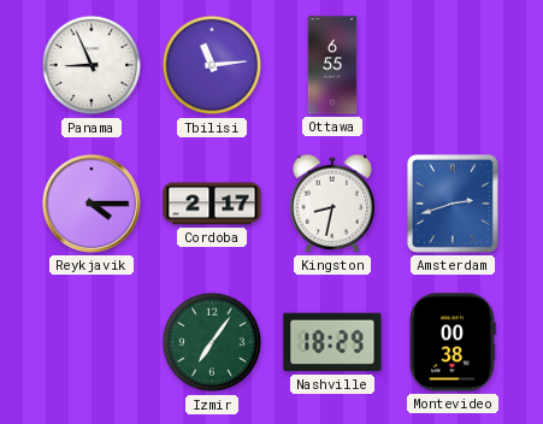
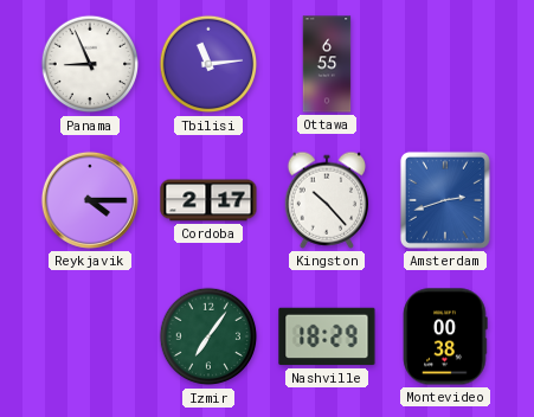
Kingston: 8:32 -> 10:23 (326, 200)
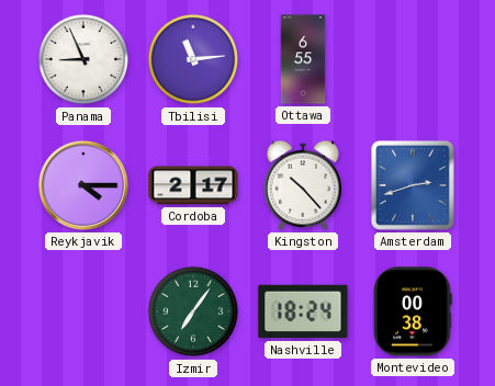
Nashville: 18:29 -> 18:24 (303, 311)
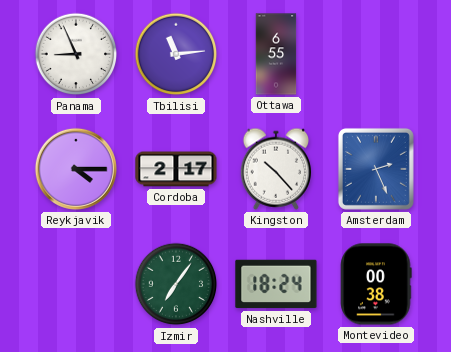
Amsterdam: 2:42 -> 2:26 (376, 169)
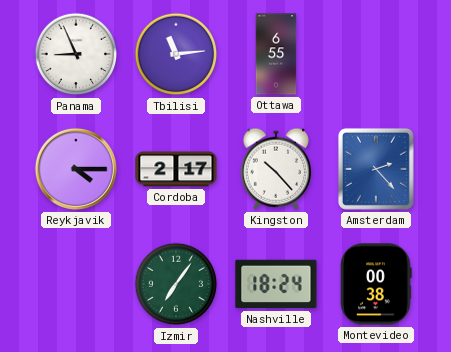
Amsterdam: 2:26 -> 2:23 (376, 169)
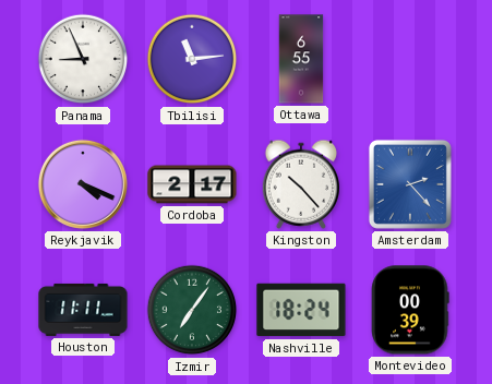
Reykjavik: 4:15 -> 4:19 (83, 184)
Houston: none -> 11:11 (83, 310)
Montevideo: 00:38 -> 00:39 (410, 310)
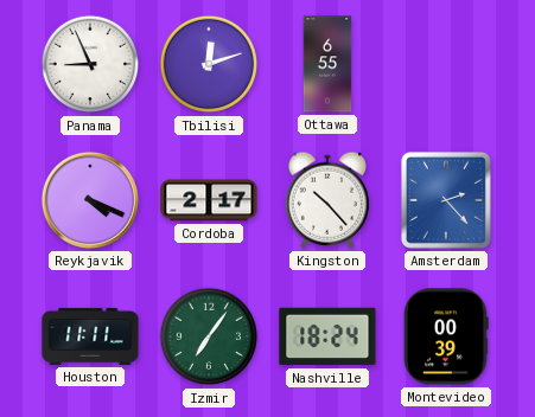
Tbilisi: 11:14 -> 12:12 (209, 64)
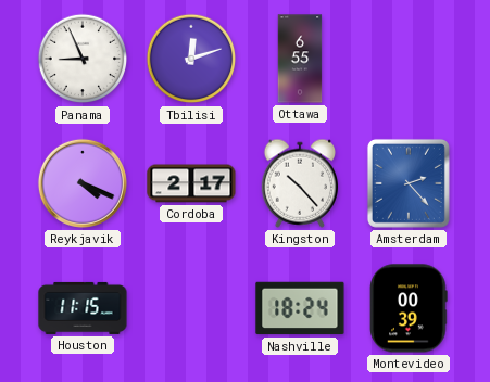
Houston: 11:11 -> 11:15 (83, 308)
Izmir: 7:06 -> none (209, 336)
